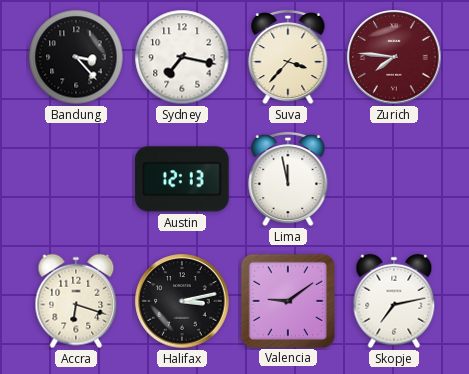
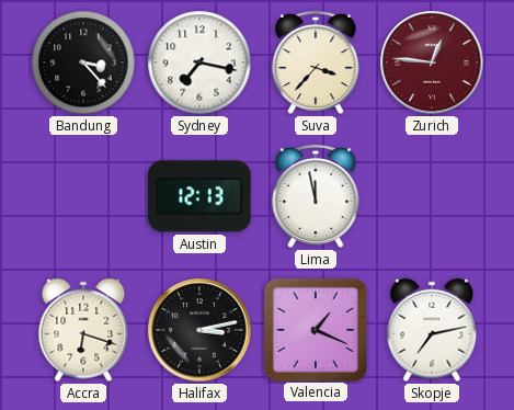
Zurich: 7:46 -> 12:46 (432, 62)
Valencia: 9:09 -> 1:19 (315, 329)
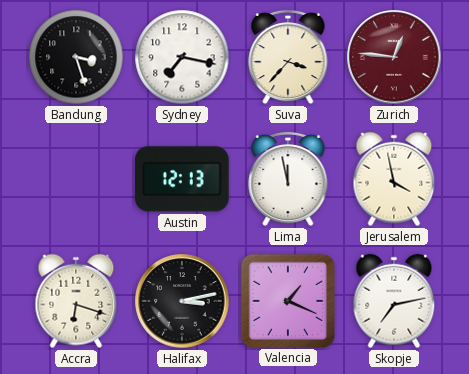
Bandung: 3:23 -> 3:27 (76, 57)
Jerusalem: none -> 3:58 (394, 179)
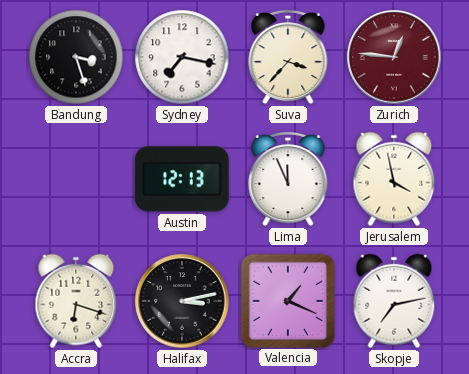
Lima: 11:58 -> 11:56 (288, 179)
